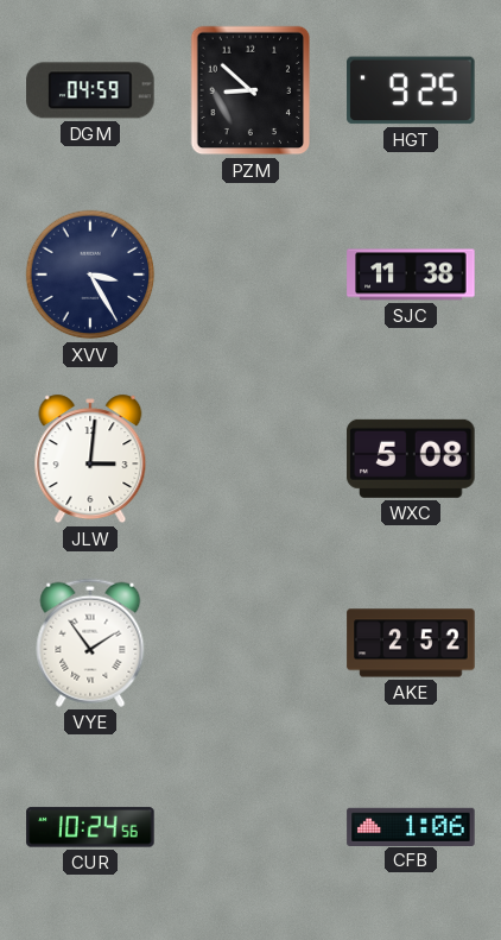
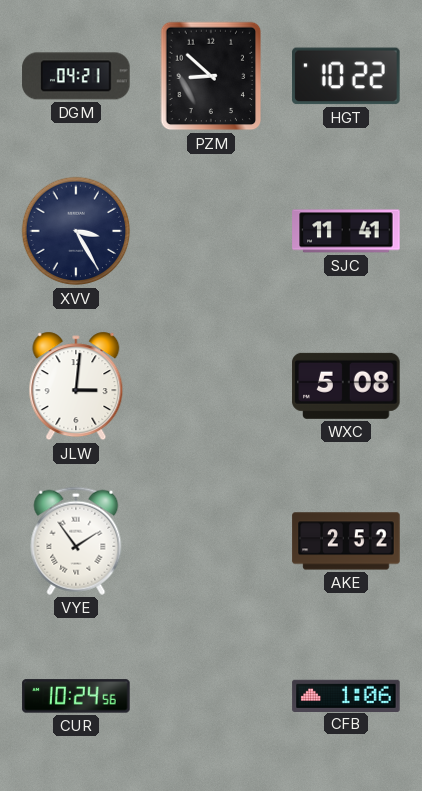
DGM: 04:59 -> 04:21 (76, 76)
HGT: 9:25 -> 10:22 (346, 76)
SJC: 11:38 -> 11:41 (346, 231)
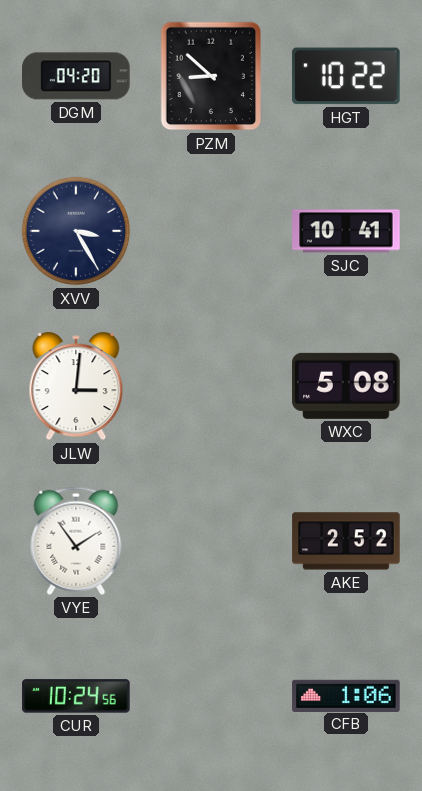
DGM: 04:21 -> 04:20 (76, 76)
SJC: 11:41 -> 10:41 (346, 231)
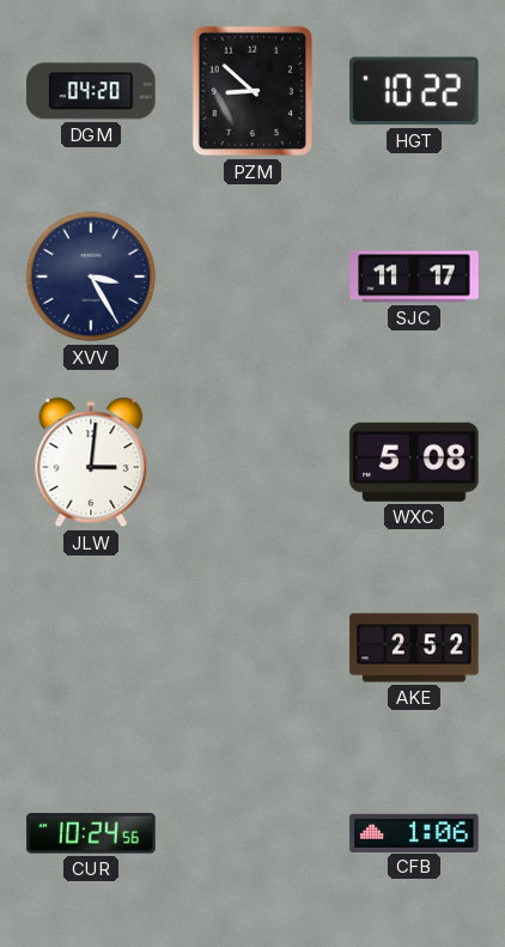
SJC: 10:41 -> 11:17 (414, 277)
VYE: 1:54 -> none (76, 541)
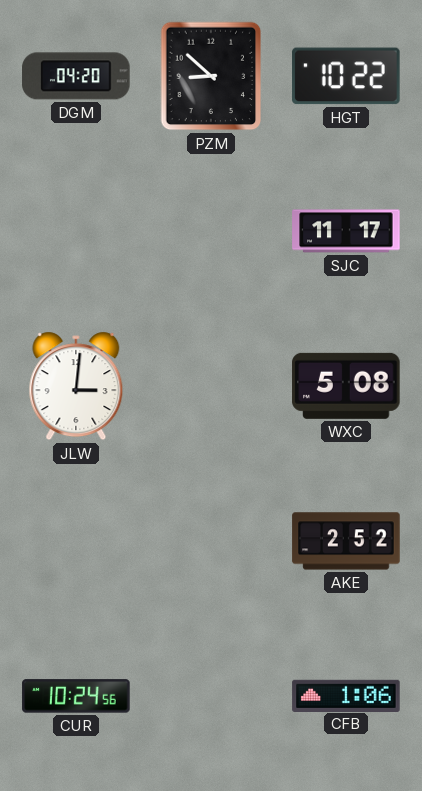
XVV: 3:25 -> none (91, 277)
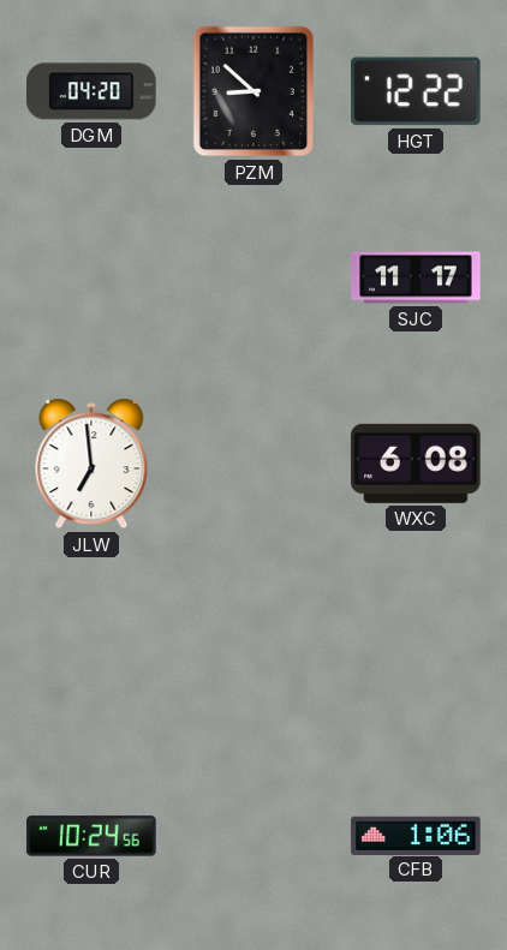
HGT: 10:22 -> 12:22 (416, 91)
JLW: 3:01 -> 6:59 (91, 464)
WXC: 5:08 -> 6:08 (416, 464)
AKE: 2:52 -> none (346, 541)
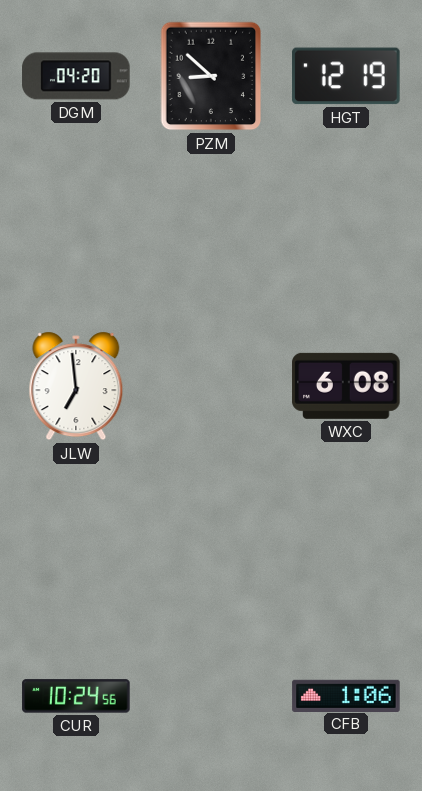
HGT: 12:22 -> 12:19 (346, 76)
SJC: 11:17 -> none (416, 277)
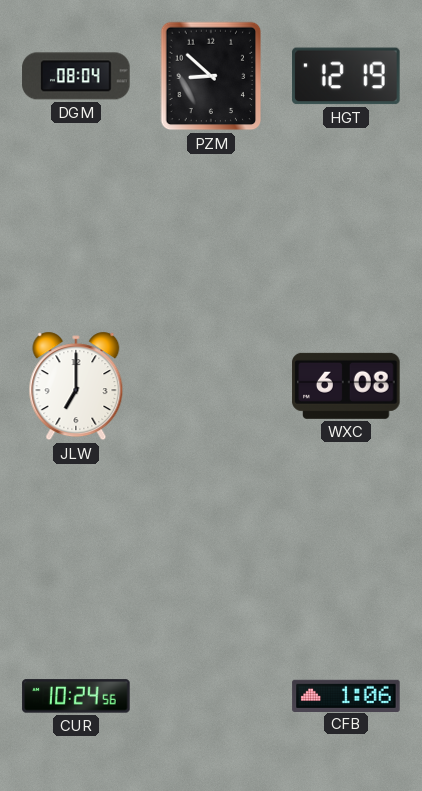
DGM: 04:20 -> 08:04 (76, 76)
JLW: 6:59 -> 7:00 (76, 386)
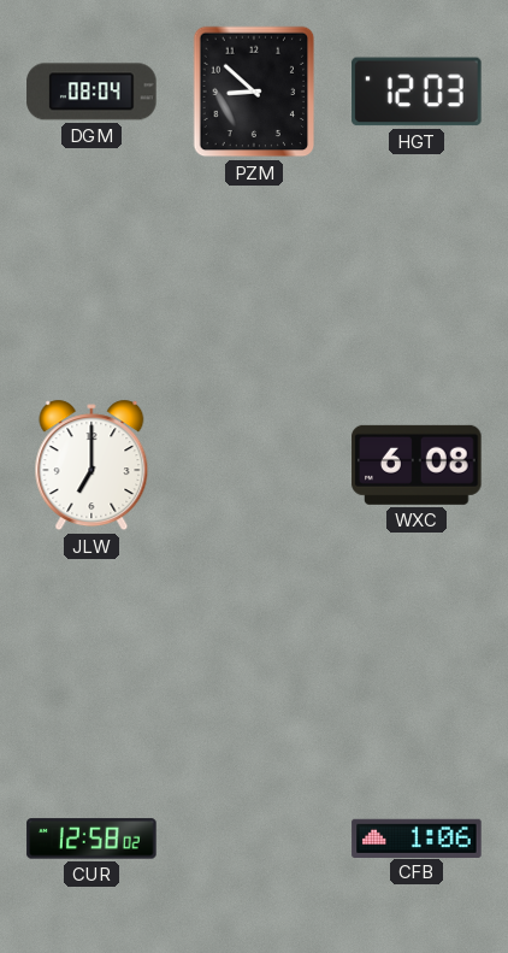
HGT: 12:19 -> 12:03 (417, 92)
CUR: 10:24 -> 12:58 (91, 839)
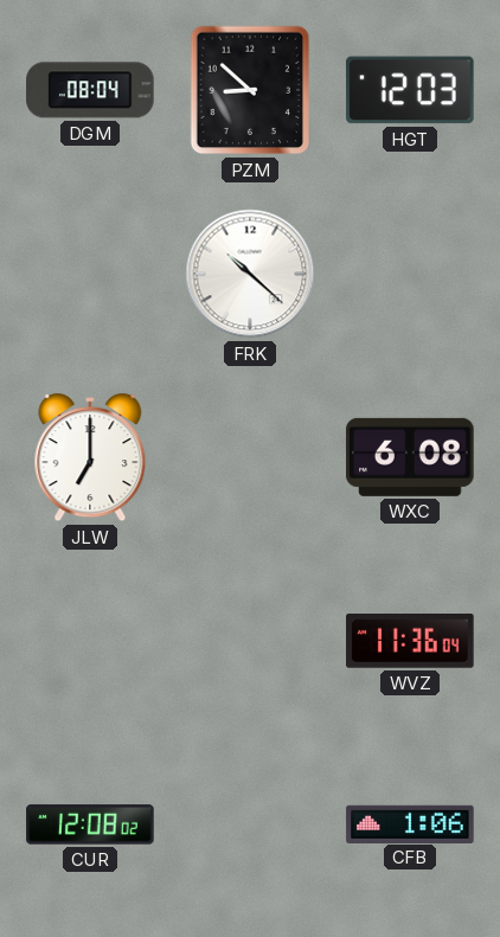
FRK: none -> 10:22 (250, 274)
WVZ: none -> 11:36 (410, 642)
CUR: 12:58 -> 12:08 (90, 824)
